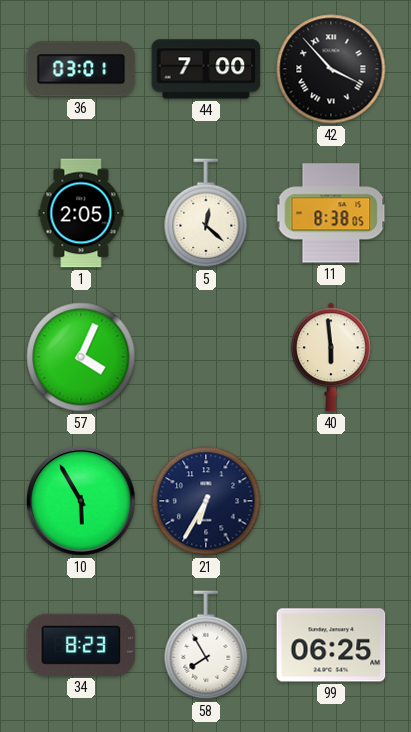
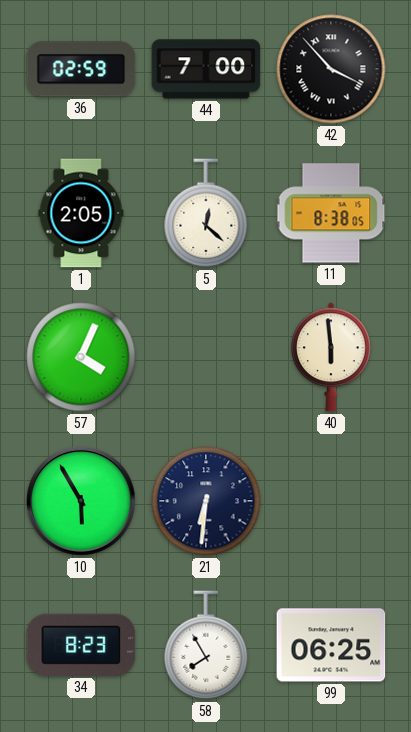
36: 03:01 -> 02:59 (81, 69)
21: 6:35 -> 6:31 (206, 501)
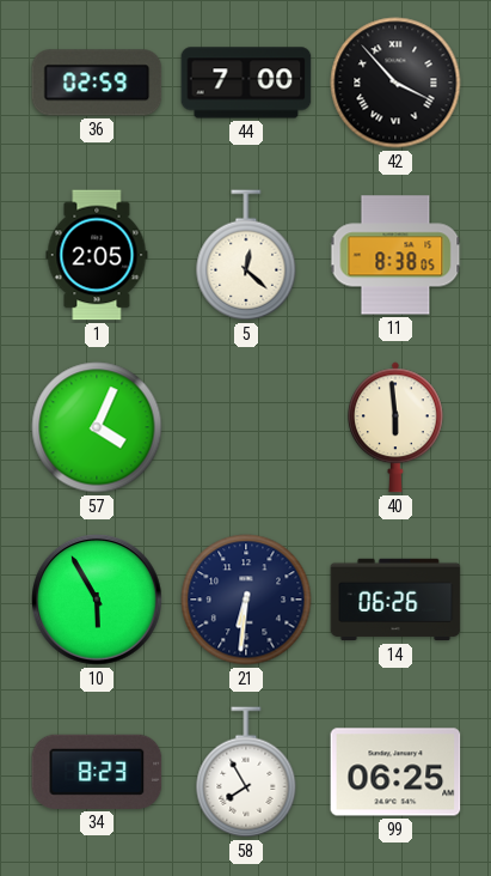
14: none -> 06:26 (395, 600)
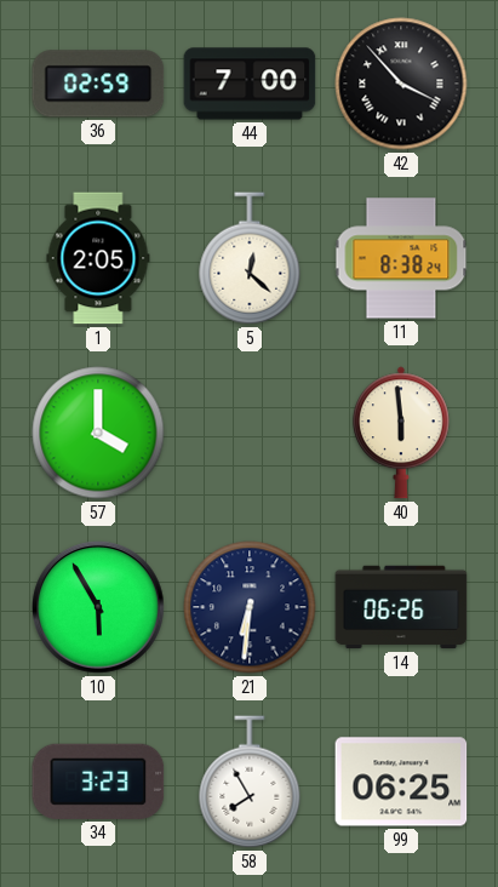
11: 8:38:05 -> 8:38:24 (401, 258)
57: 4:04 -> 4:00 (98, 433)
34: 8:23 -> 3:23 (98, 782)
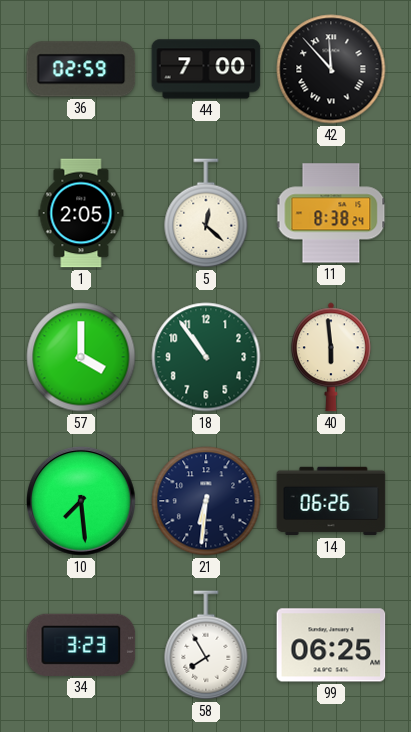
42: 3:53 -> 11:53 (331, 69)
18: none -> 10:54 (206, 357)
10: 5:55 -> 7:29 (81, 501)
